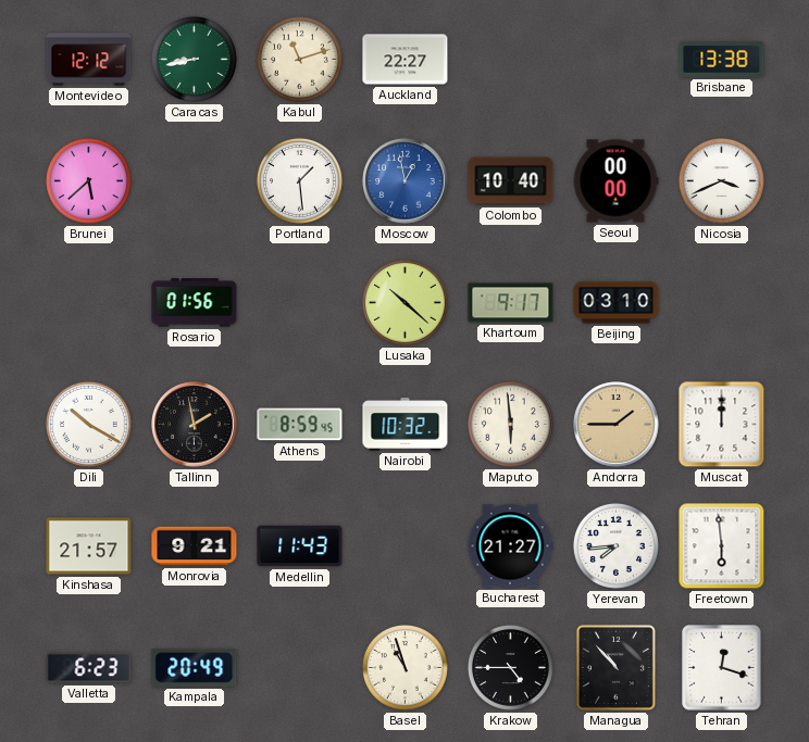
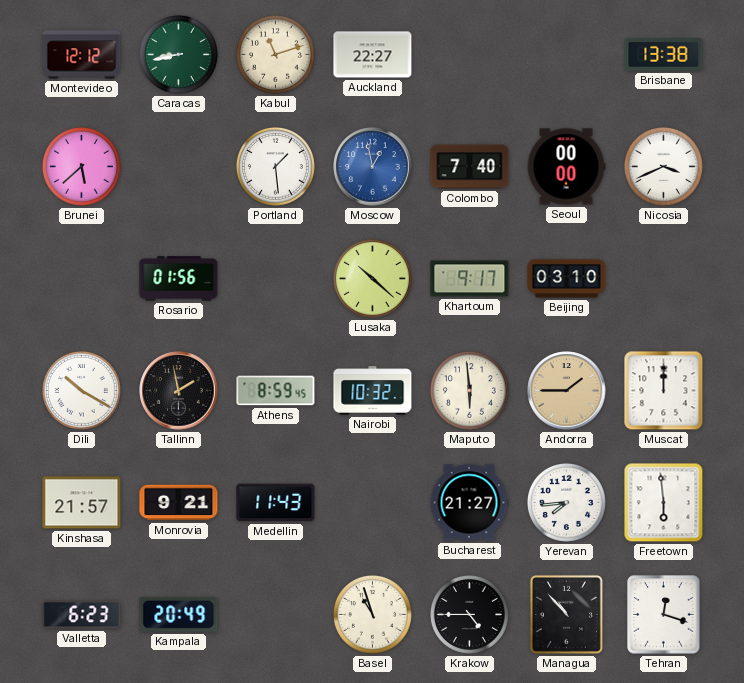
Colombo: 10:40 -> 7:40 (470, 167)
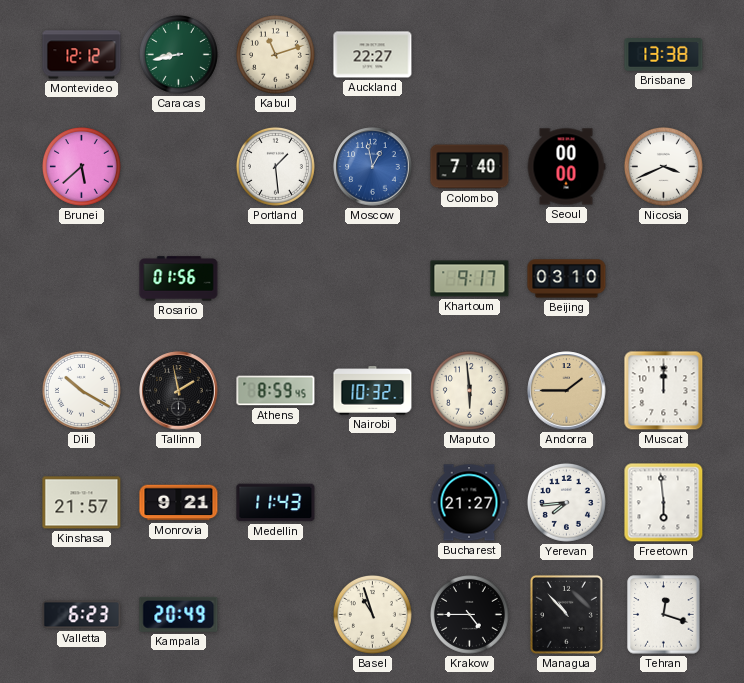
Lusaka: 10:22 -> none (372, 278)
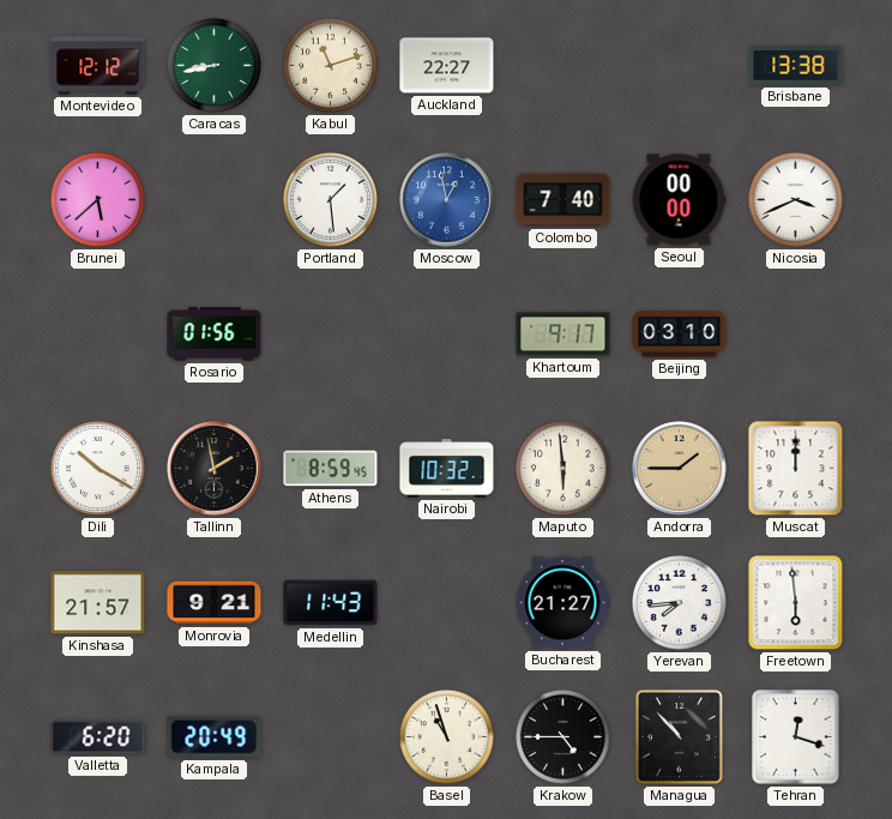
Valletta: 6:23 -> 6:20 (98, 737)
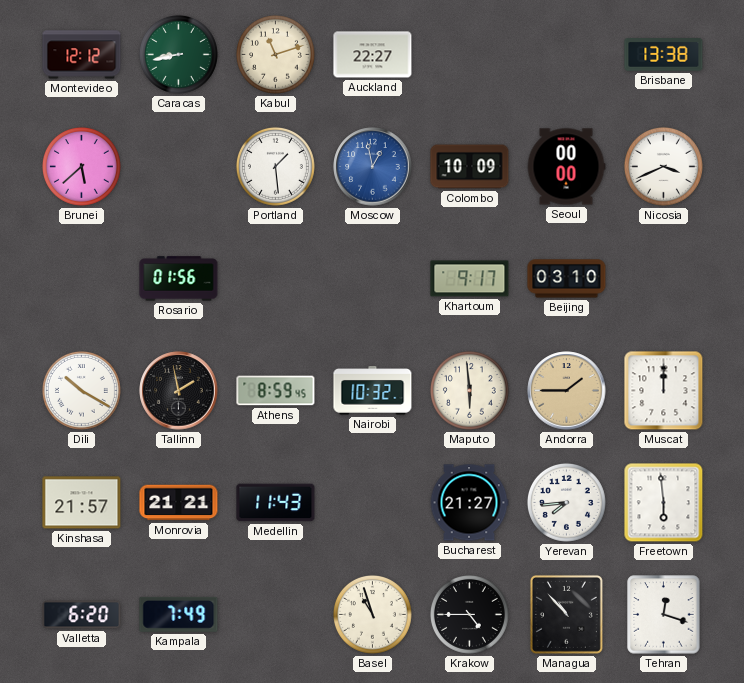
Colombo: 7:40 -> 10:09 (470, 167)
Monrovia: 9:21 -> 21:21 (179, 503)
Kampala: 20:49 -> 7:49 (179, 614)
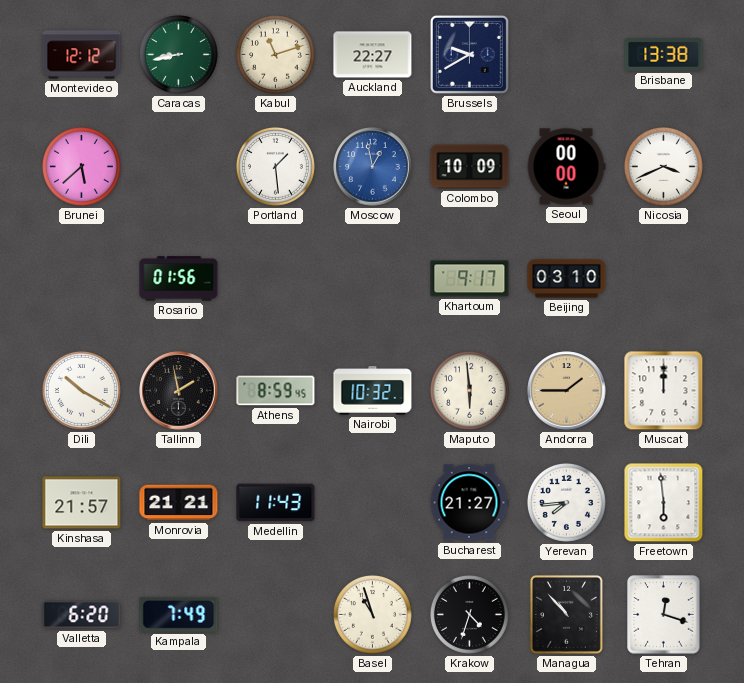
Brussels: none -> 9:40 (469, 54)
Krakow: 4:45 -> 4:33 (469, 614)
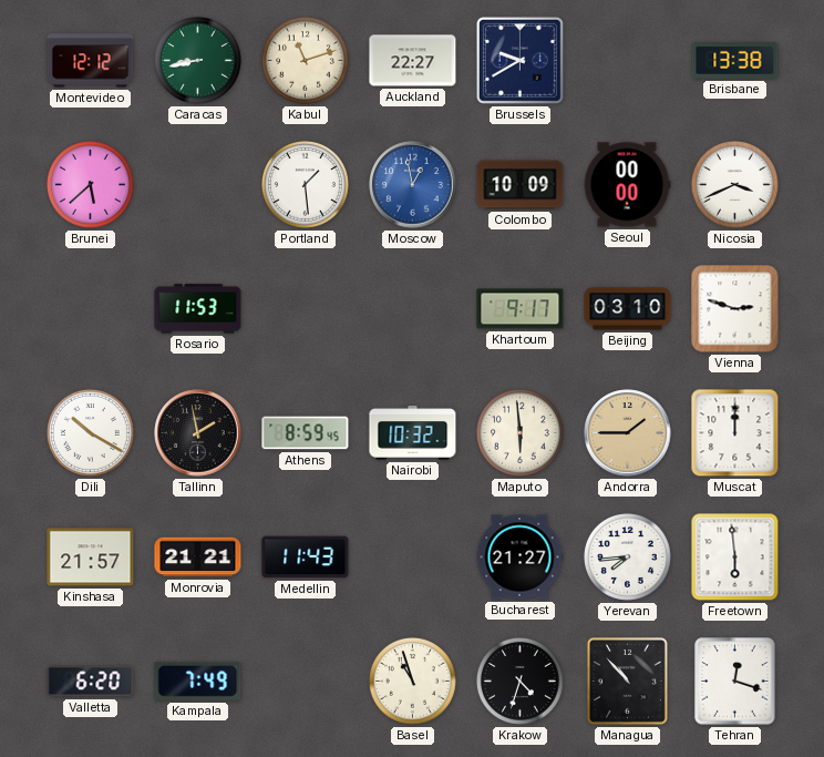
Rosario: 01:56 -> 11:53 (198, 309)
Vienna: none -> 2:48 (735, 309)
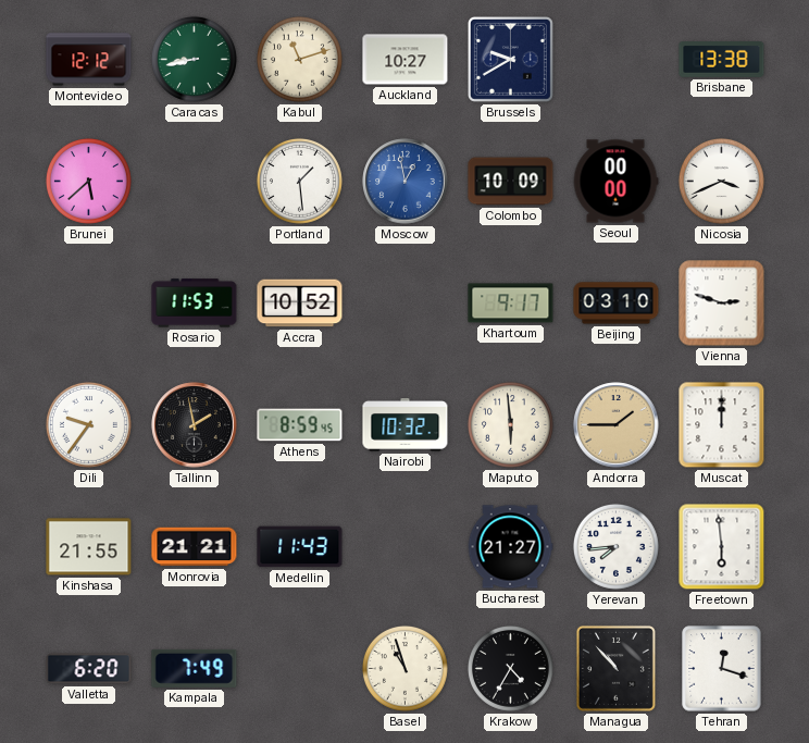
Auckland: 22:27 -> 10:27 (406, 60)
Accra: none -> 10:52 (300, 304)
Dili: 10:20 -> 9:36 (88, 424)
Kinshasa: 21:57 -> 21:55 (89, 547)
Krakow: 4:33 -> 4:35 (510, 668)
